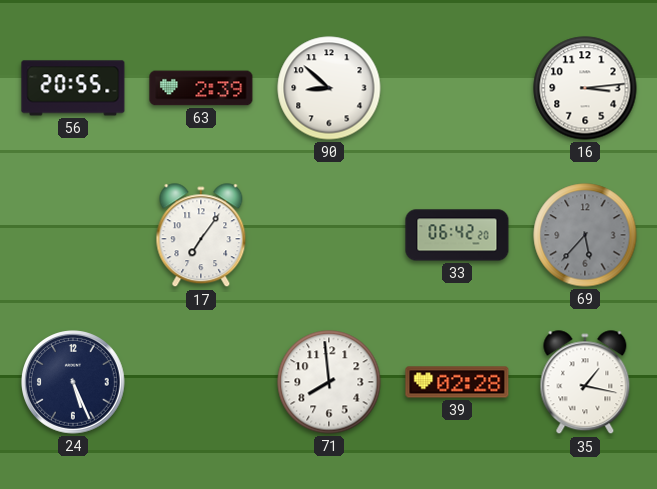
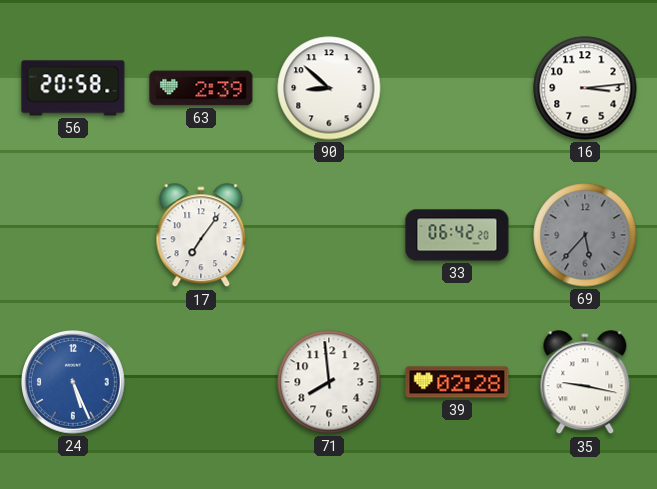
56: 20:55 -> 20:58 (73, 88)
24 dial: navy -> blue (74, 383)
35: 1:17 -> 9:17 (585, 383)
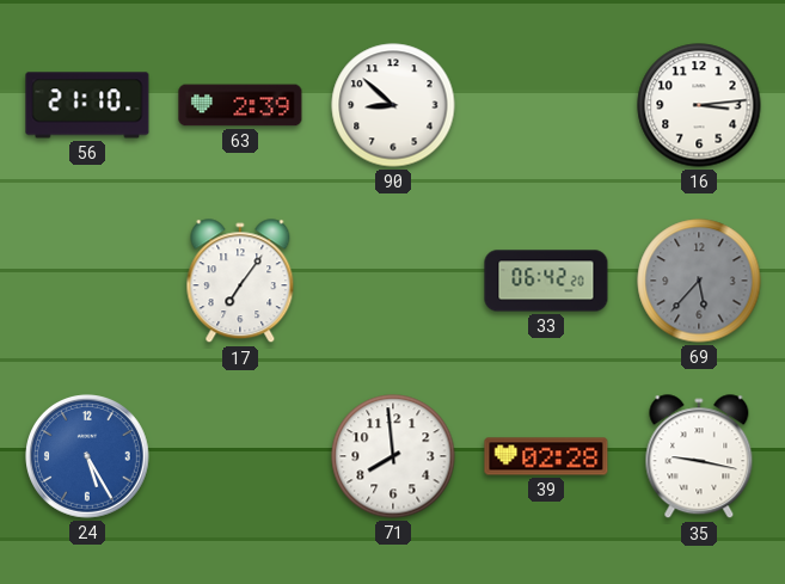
56: 20:58 -> 21:10 (87, 105)
24: 5:26 -> 5:25 (88, 457)
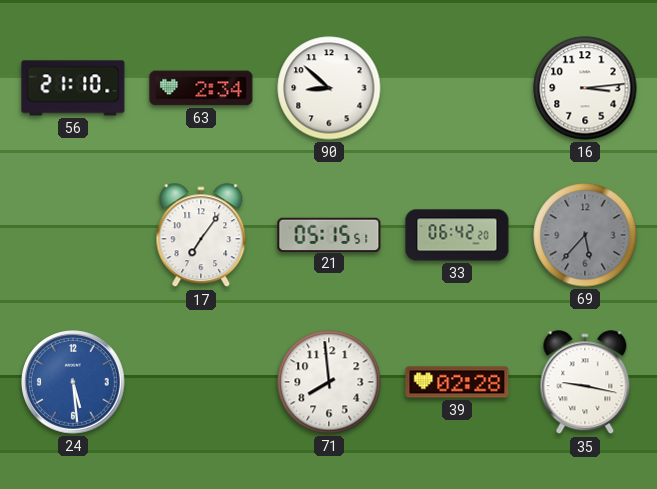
63: 2:39 -> 2:34 (201, 88)
21: none -> 05:15 (329, 234)
24: 5:25 -> 5:29 (74, 383)
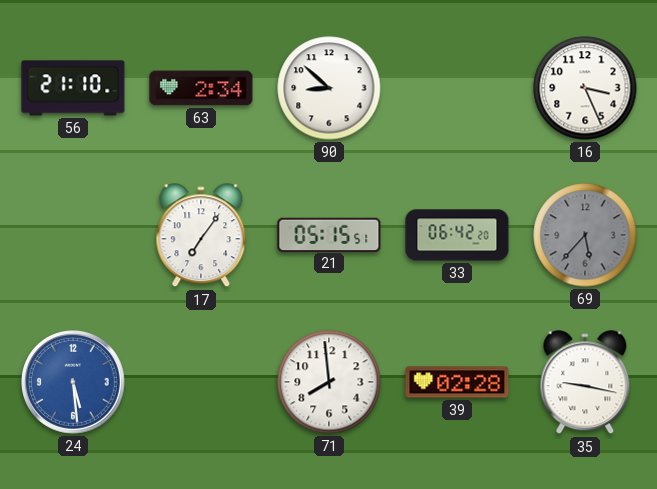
16: 3:14 -> 3:26 (585, 88)
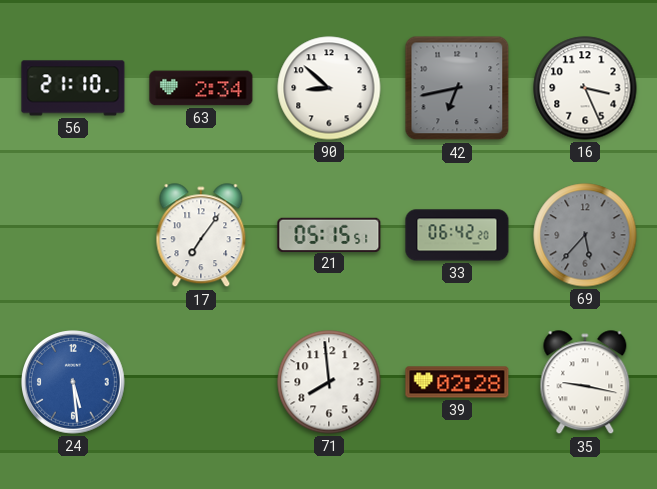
42: none -> 6:43 (457, 88)
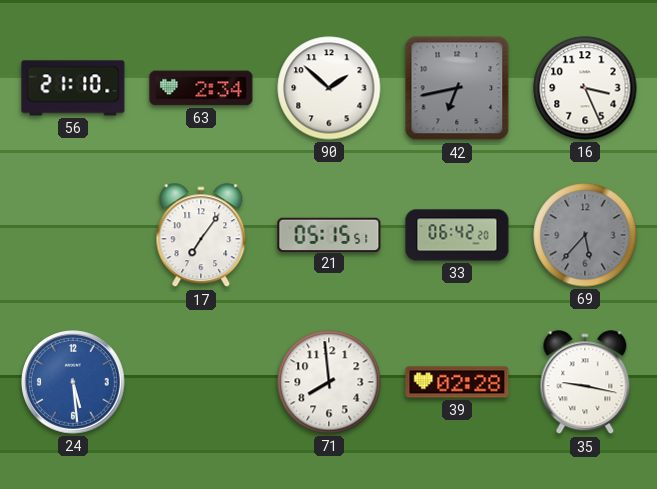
90: 8:52 -> 1:52 (329, 88)
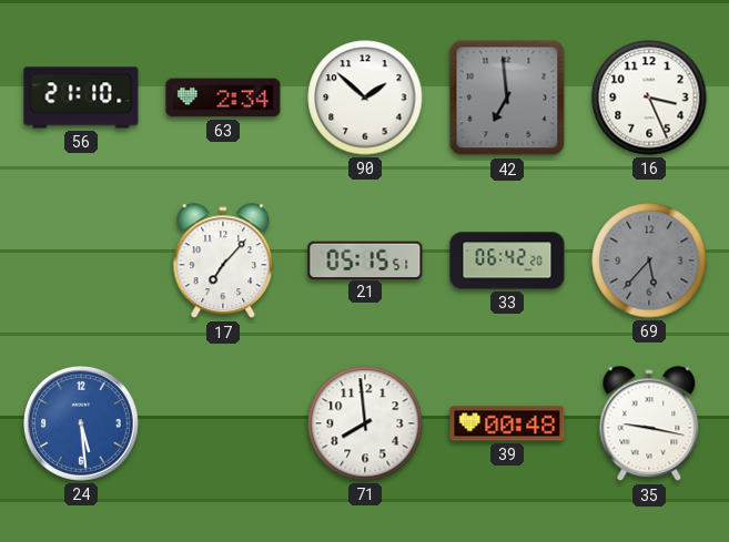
42: 6:43 -> 6:59 (507, 98)
17: 7:06 -> 7:07 (223, 262)
39: 02:28 -> 00:48 (507, 423)
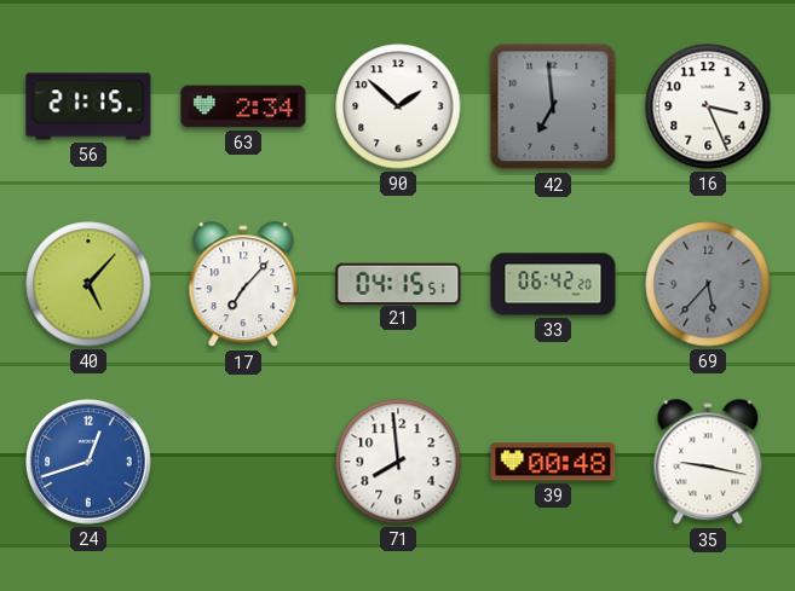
56: 21:10 -> 21:15 (88, 106)
40: none -> 5:07 (88, 284)
21: 05:15 -> 04:15 (398, 283)
24: 5:29 -> 12:42 (90, 463)
